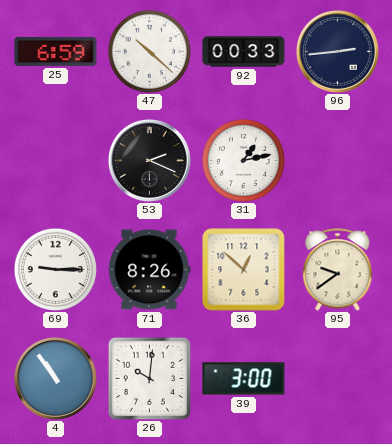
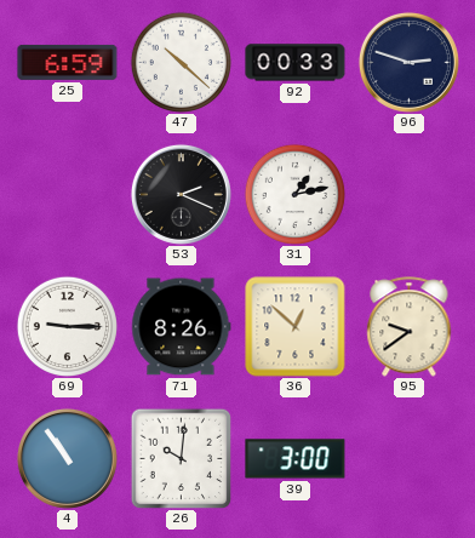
96: 2:44 -> 2:48 (408, 62)
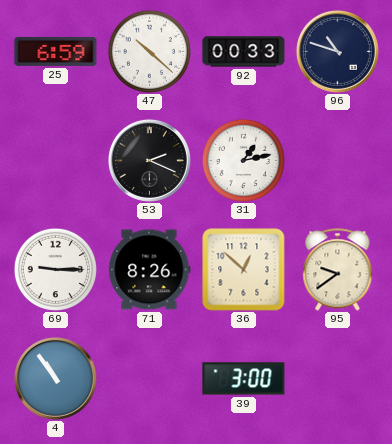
96: 2:48 -> 10:48 (337, 51)
26: 10:01 -> none (181, 458)
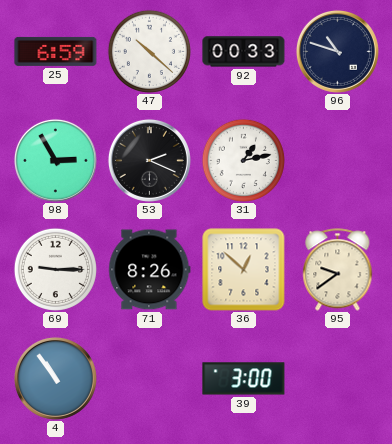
98: none -> 2:55 (55, 160)
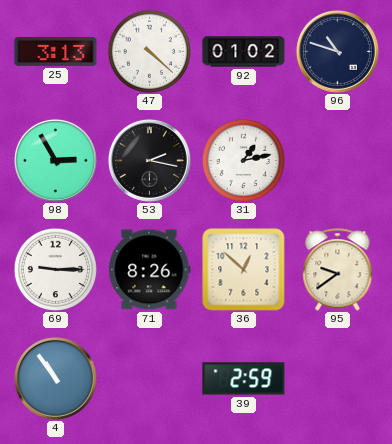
25: 6:59 -> 3:13 (56, 51)
47: 10:22 -> 4:22 (149, 51)
92: 00:33 -> 01:02 (244, 52)
53: 2:19 -> 2:17 (149, 160)
39: 3:00 -> 2:59 (244, 379)
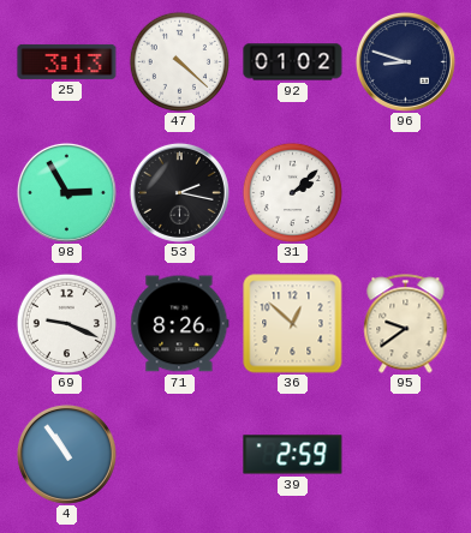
96: 10:48 -> 8:48 (405, 61)
31: 1:13 -> 2:08 (292, 192)
69: 9:15 -> 9:19 (66, 323)
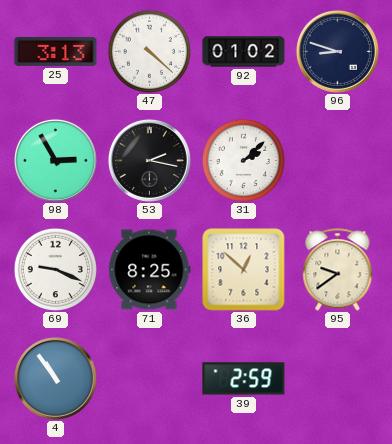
71: 8:26 -> 8:25 (150, 270)
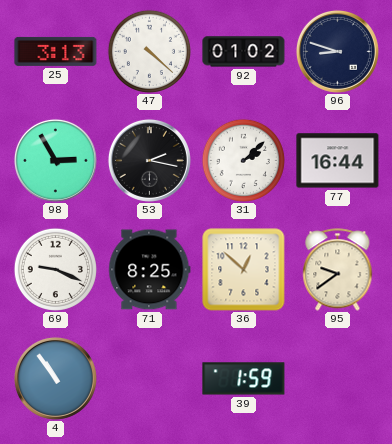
77: none -> 16:44 (338, 161)
39: 2:59 -> 1:59 (244, 379)
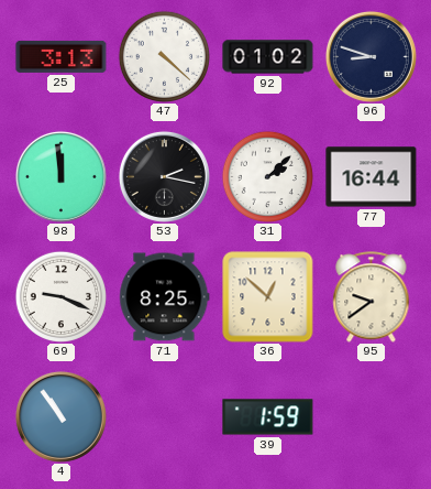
98: 2:55 -> 11:59 (60, 176)
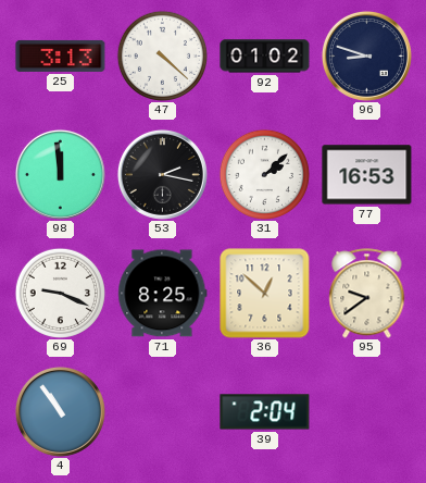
77: 16:44 -> 16:53 (367, 175)
39: 1:59 -> 2:04 (265, 412)
